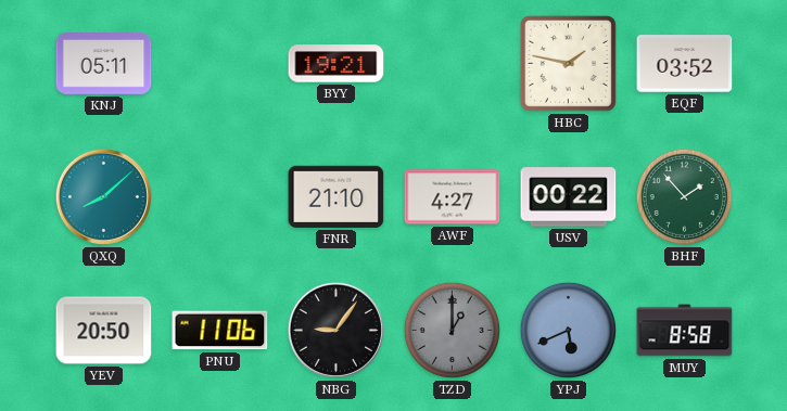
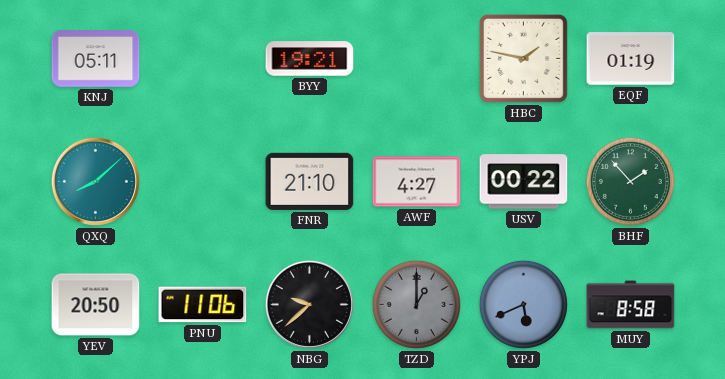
EQF: 03:52 -> 01:19 (631, 59)
NBG: 9:06 -> 9:38 (309, 304)
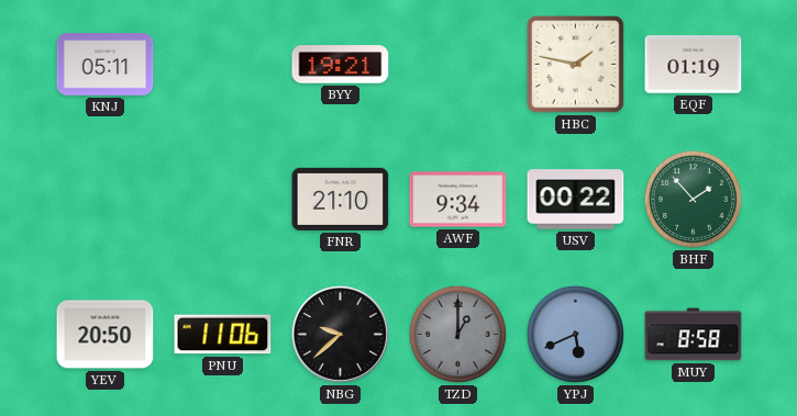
QXQ: 8:08 -> none (95, 181)
AWF: 4:27 -> 9:34 (458, 200)
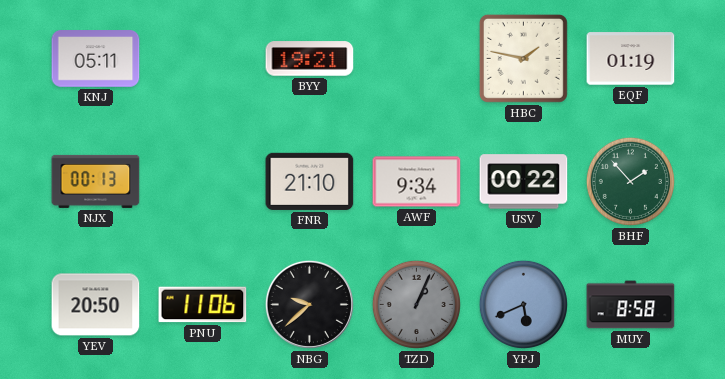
NJX: none -> 00:13 (96, 181)
TZD: 1:00 -> 1:04 (416, 304)
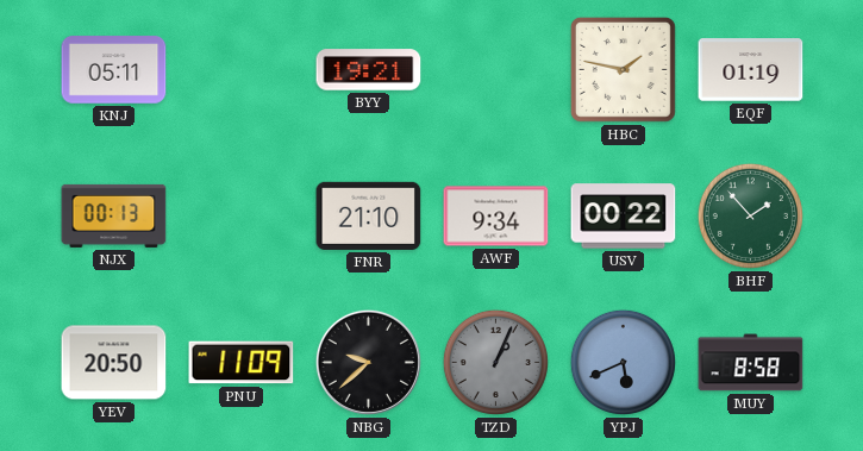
PNU: 11:06 -> 11:09 (242, 363)
